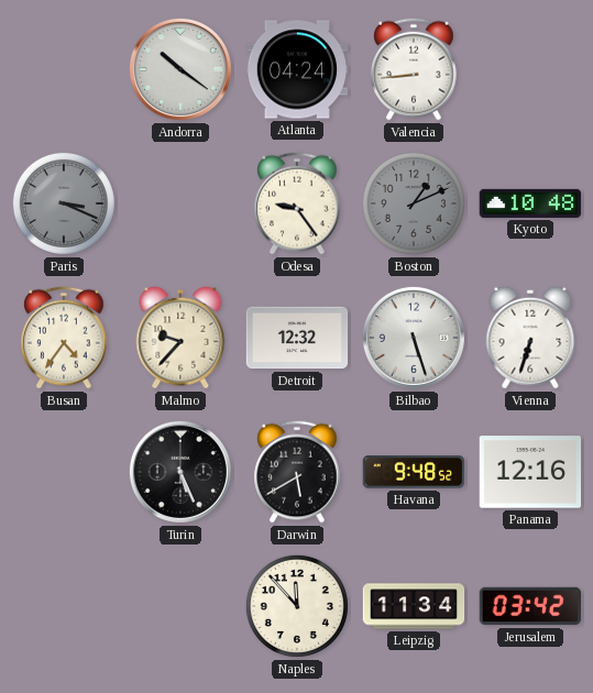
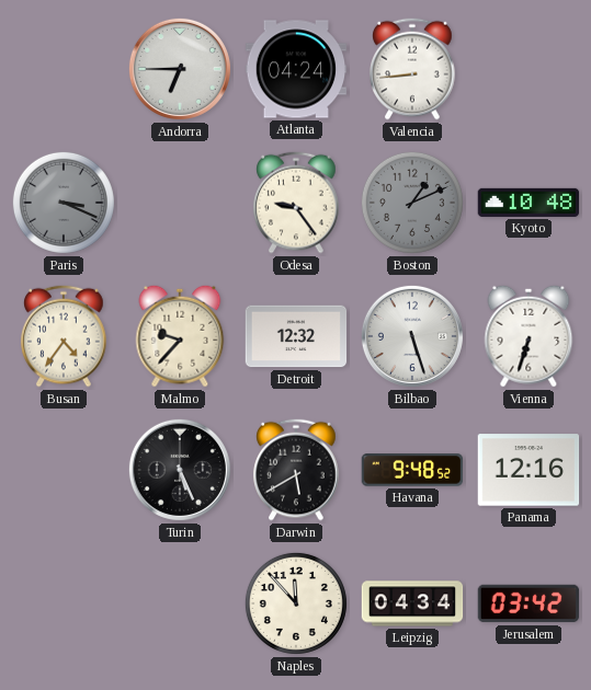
Andorra: 10:21 -> 6:45 (180, 69)
Leipzig: 11:34 -> 04:34 (412, 603)
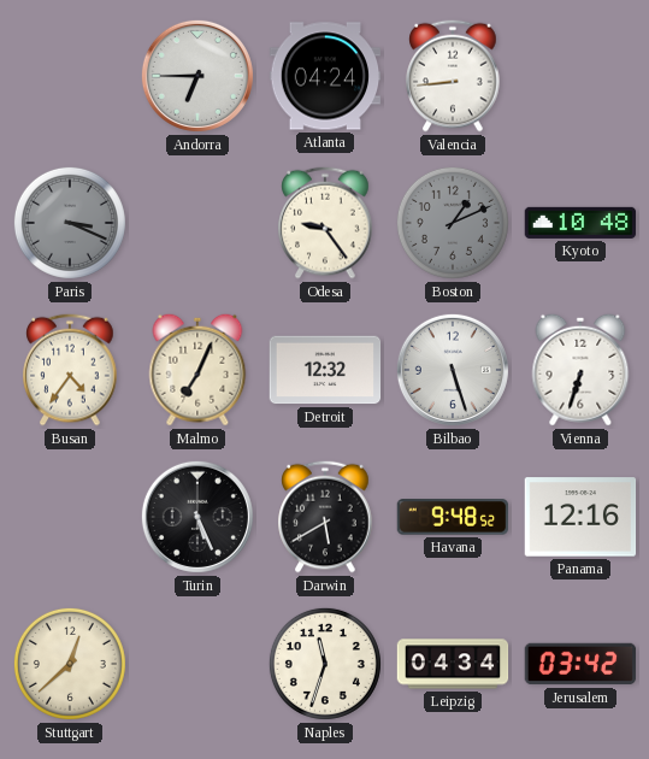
Malmo: 9:37 -> 7:04 (197, 370)
Stuttgart: none -> 12:38 (70, 664)
Naples: 11:53 -> 11:33 (325, 664)
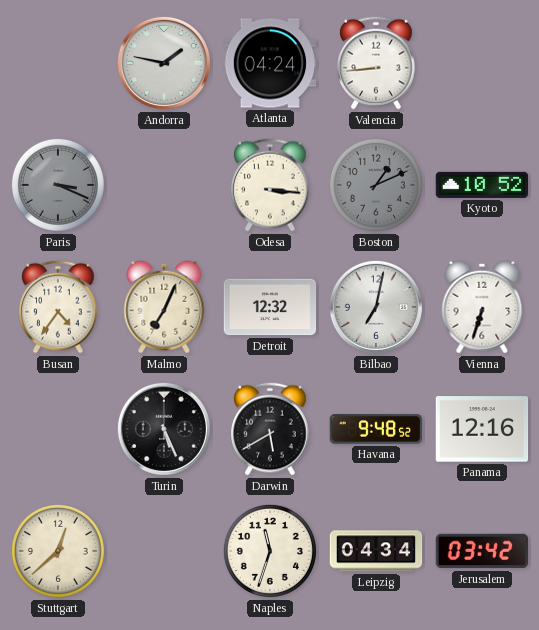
Andorra: 6:45 -> 1:47 (164, 63)
Odesa: 9:24 -> 3:16 (270, 185)
Kyoto: 10:48 -> 10:52 (482, 185)
Bilbao: 5:27 -> 7:02 (376, 307)
